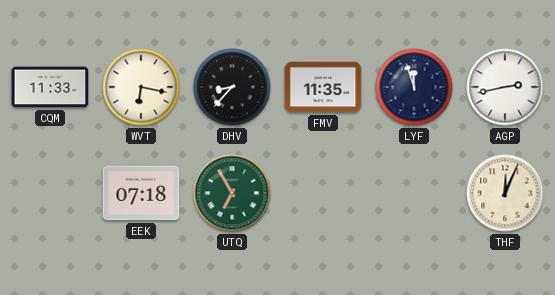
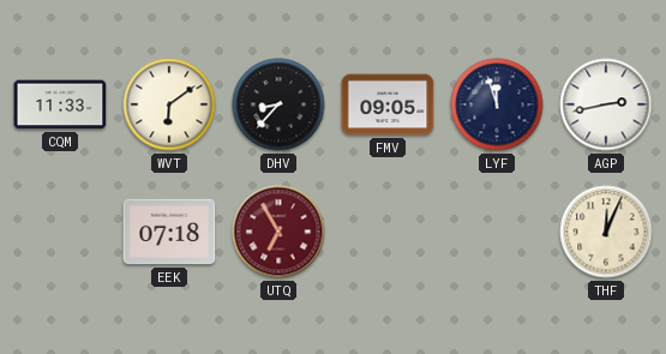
WVT: 6:17 -> 6:09 (169, 104)
FMV: 11:35 -> 09:05 (388, 104)
UTQ dial: green -> burgundy (278, 232)
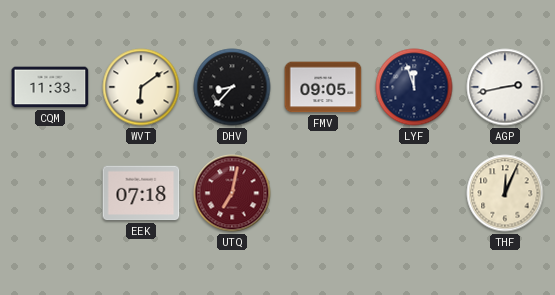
UTQ: 6:55 -> 7:02 (232, 193)
